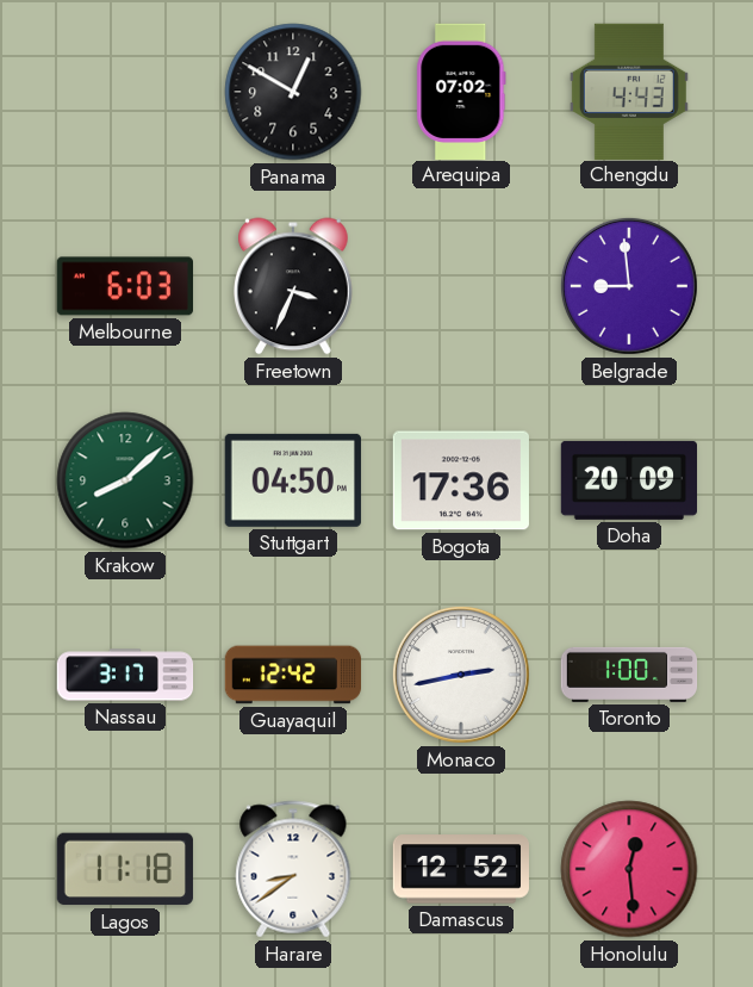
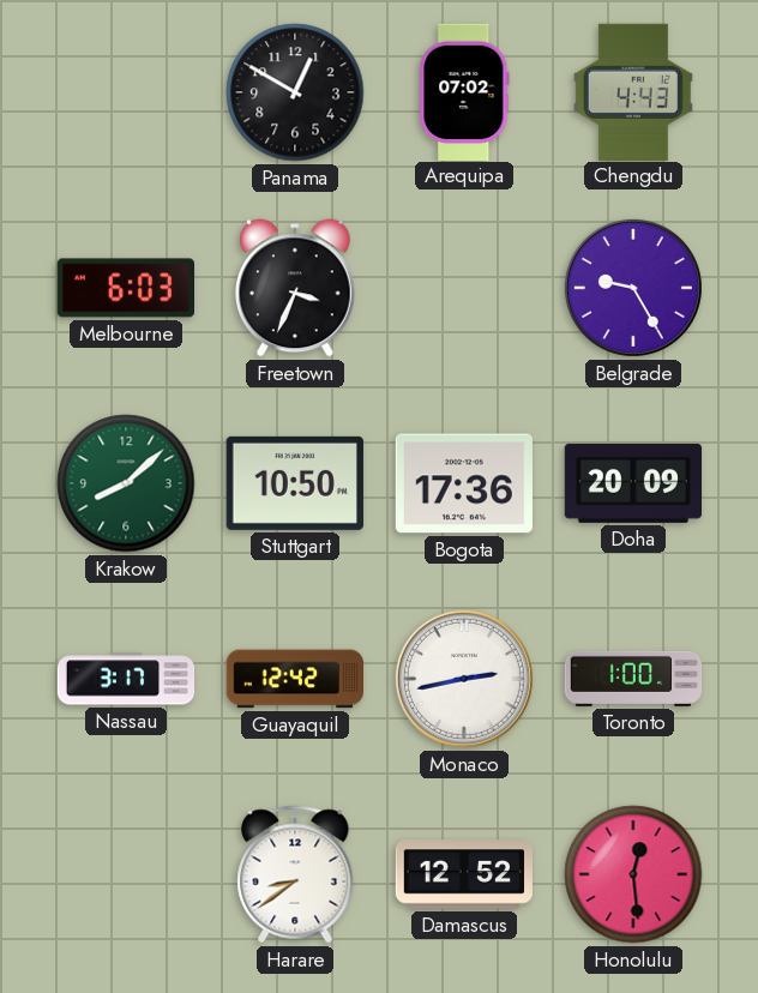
Belgrade: 8:59 -> 9:25 (633, 288)
Stuttgart: 04:50 -> 10:50 (295, 483)
Lagos: 11:18 -> none (125, 869)
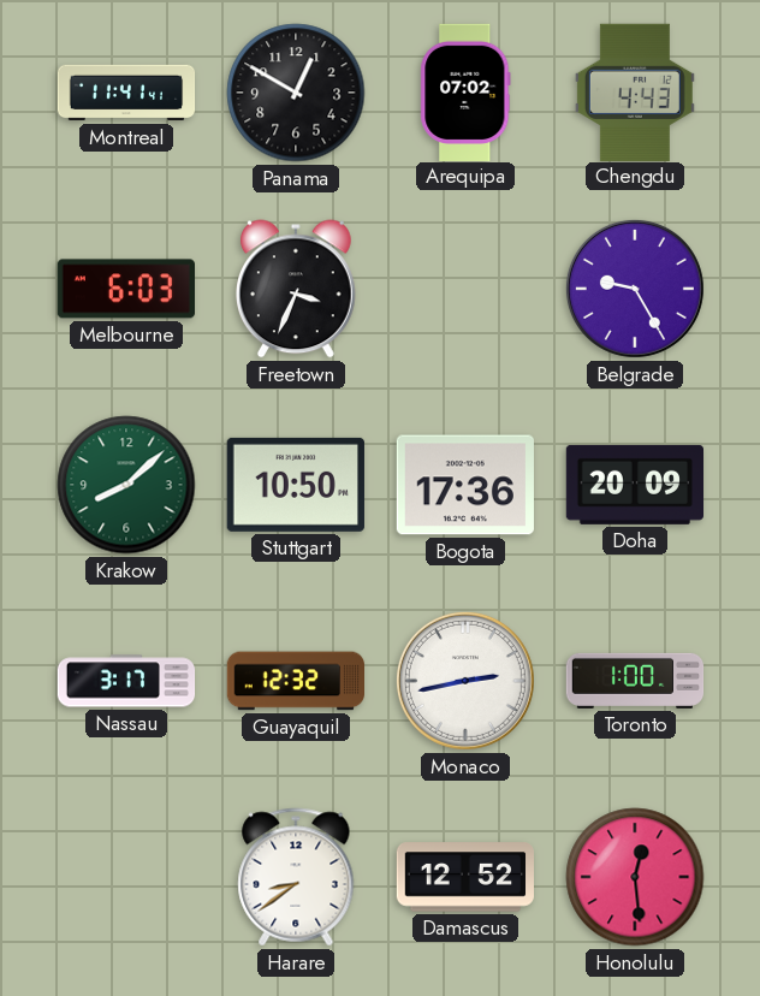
Montreal: none -> 11:41 (126, 93)
Guayaquil: 12:42 -> 12:32 (296, 681)
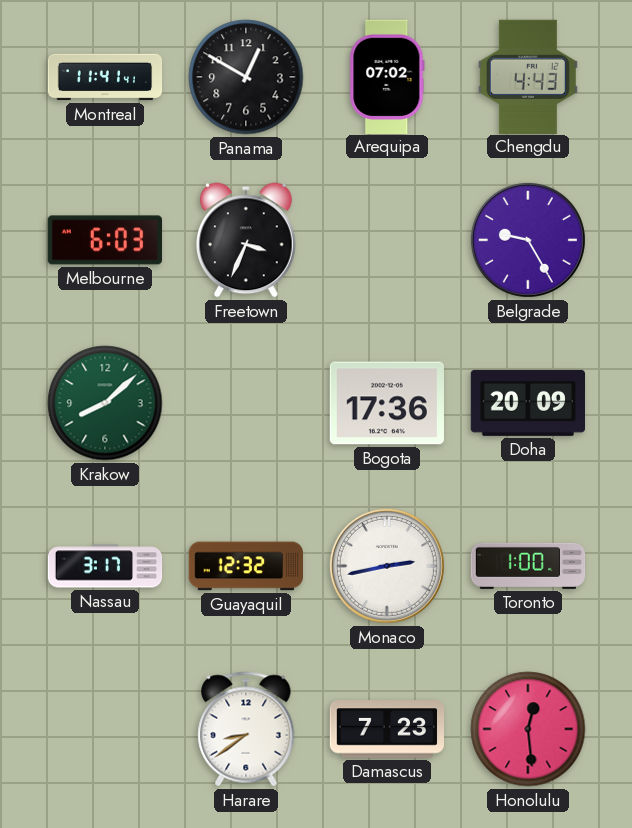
Stuttgart: 10:50 -> none (296, 485)
Damascus: 12:52 -> 7:23 (386, 729)
